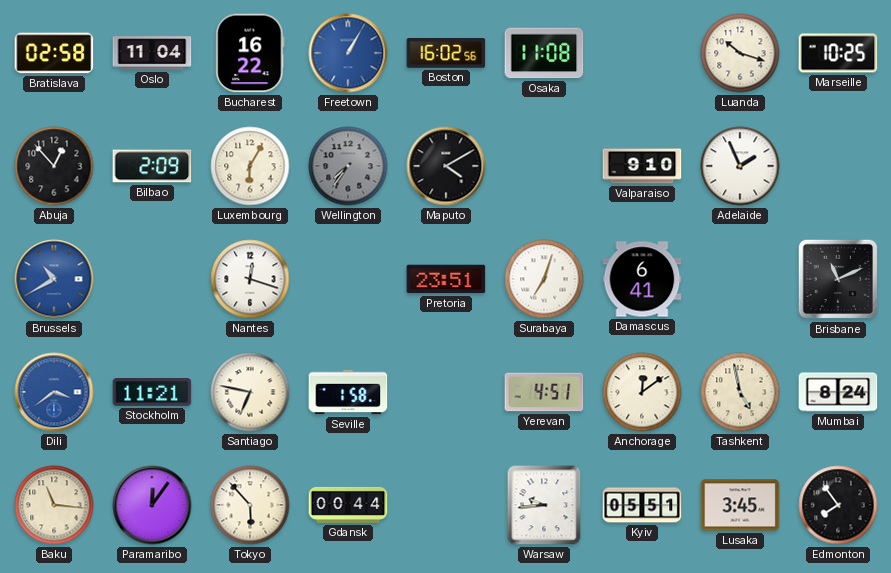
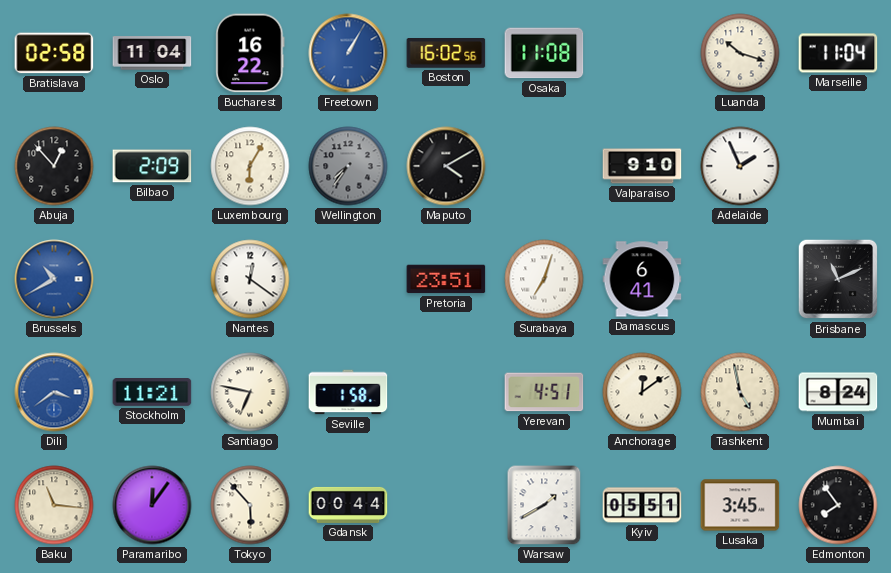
Marseille: 10:25 -> 11:04 (838, 53)
Nantes: 12:18 -> 12:21 (250, 279)
Warsaw: 9:44 -> 1:40 (544, 505)
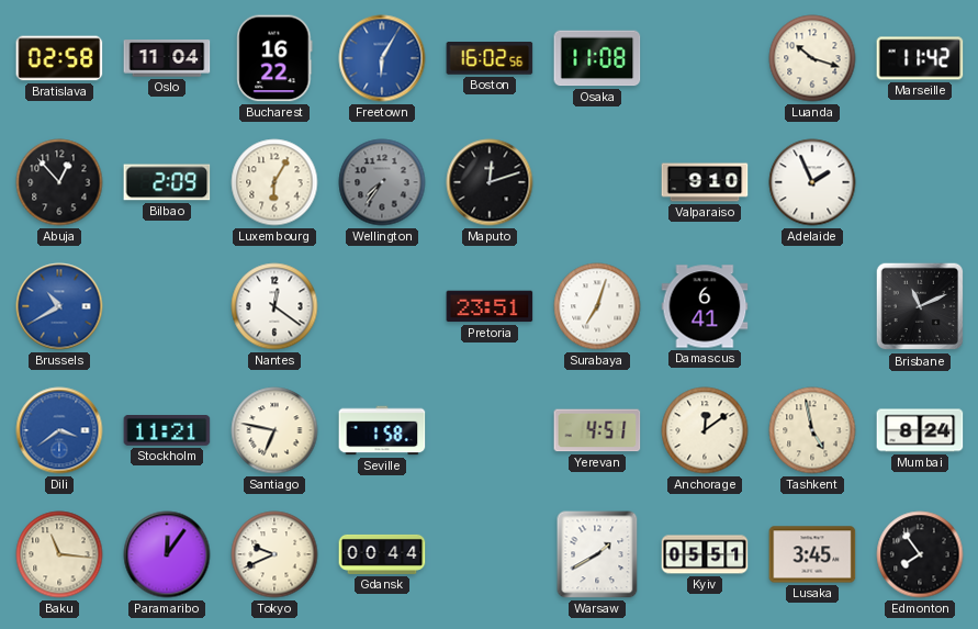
Freetown: 1:05 -> 6:05 (382, 58)
Marseille: 11:04 -> 11:42 (920, 58)
Maputo: 4:10 -> 12:12 (490, 182)
Tokyo: 5:53 -> 9:41 (274, 554)
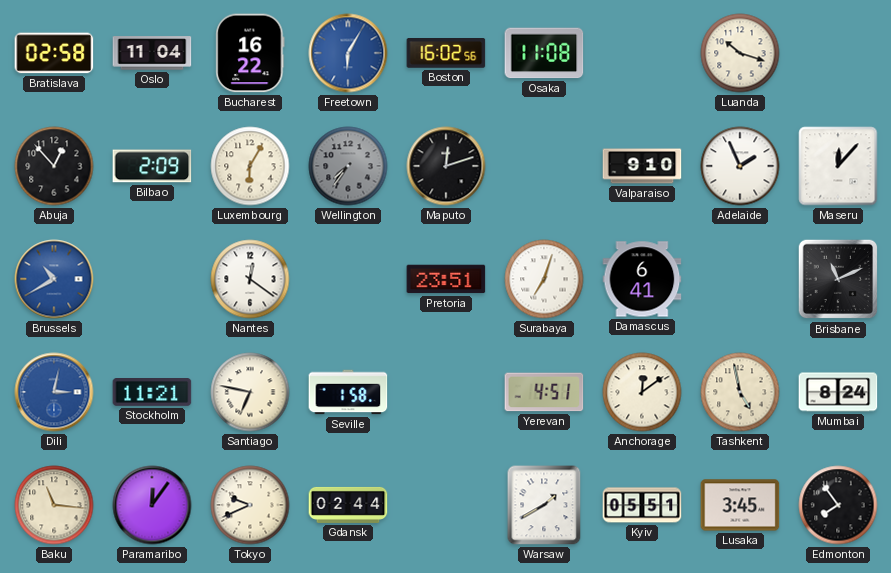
Marseille: 11:42 -> none (920, 58)
Maseru: none -> 12:07 (838, 166)
Dili: 3:39 -> 3:02 (54, 392)
Gdansk: 00:44 -> 02:44 (348, 505)
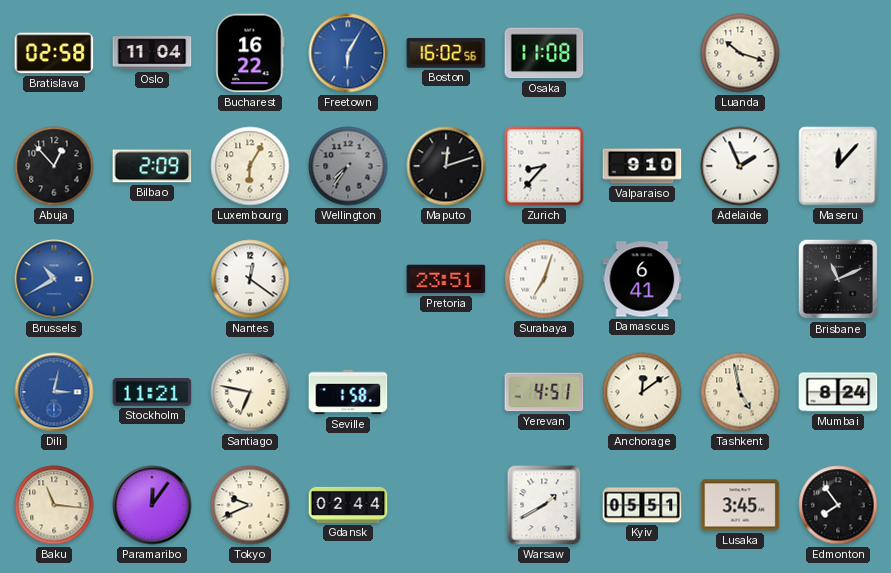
Zurich: none -> 8:37 (544, 166)
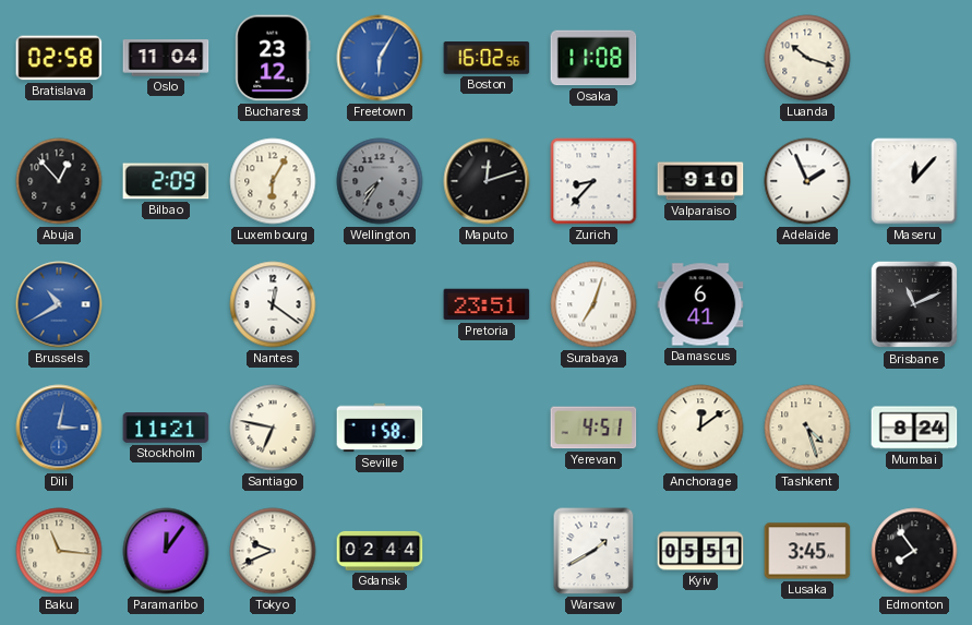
Bucharest: 16:22 -> 23:12 (273, 58)
Tashkent: 4:58 -> 4:27 (807, 428)
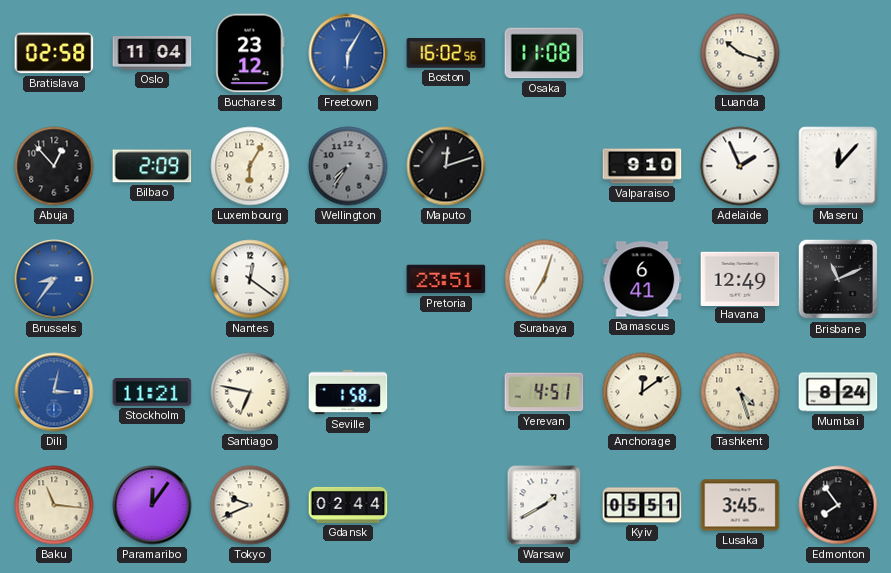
Zurich: 8:37 -> none (593, 181)
Brussels: 10:40 -> 8:36 (54, 279)
Havana: none -> 12:49 (740, 278)
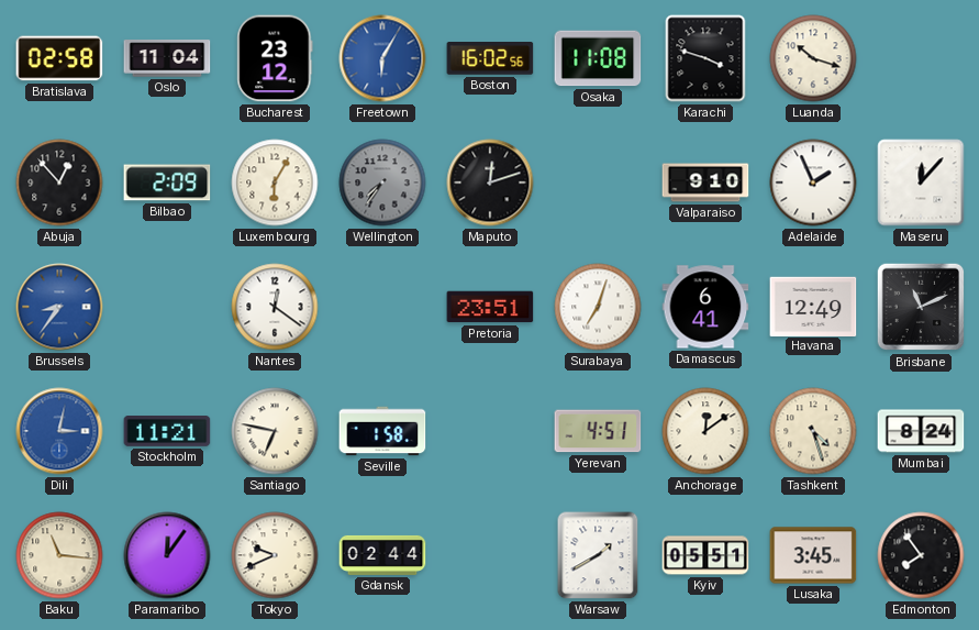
Karachi: none -> 3:48 (705, 58)
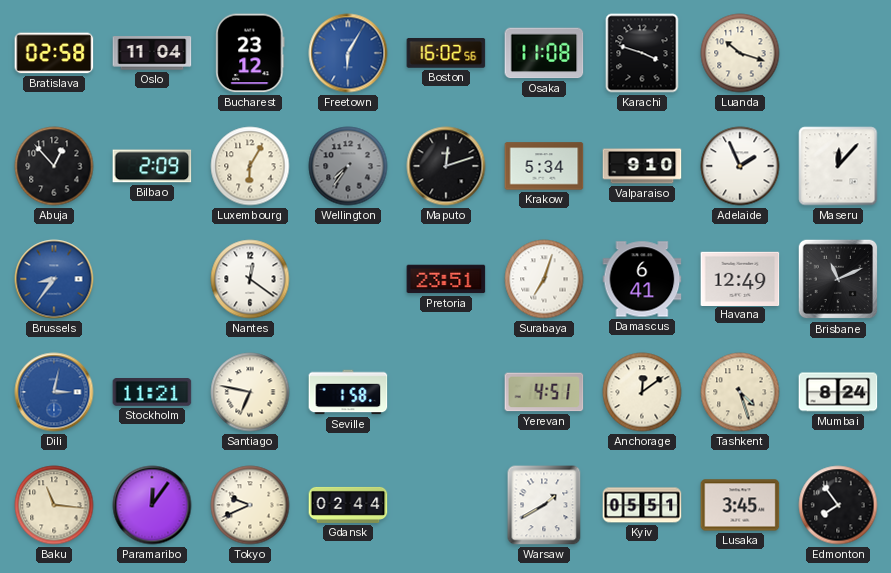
Krakow: none -> 5:34 (544, 166)
